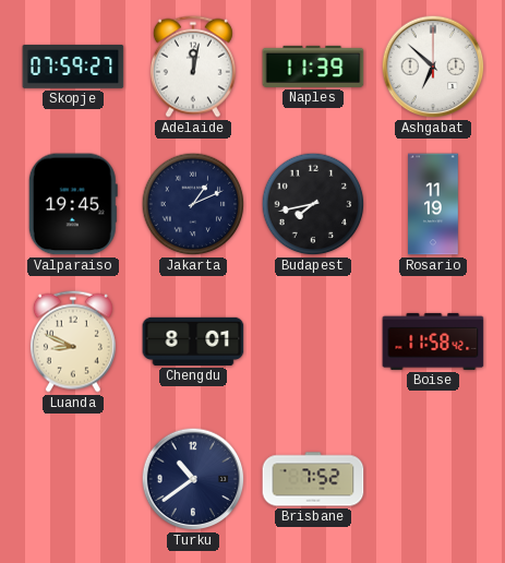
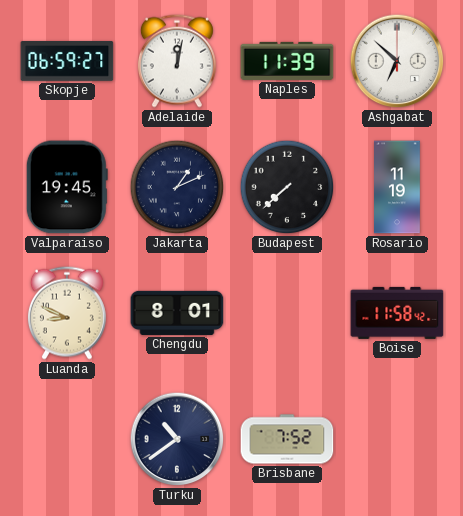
Skopje: 07:59 -> 06:59 (67, 61)
Budapest: 7:43 -> 7:38 (287, 187)
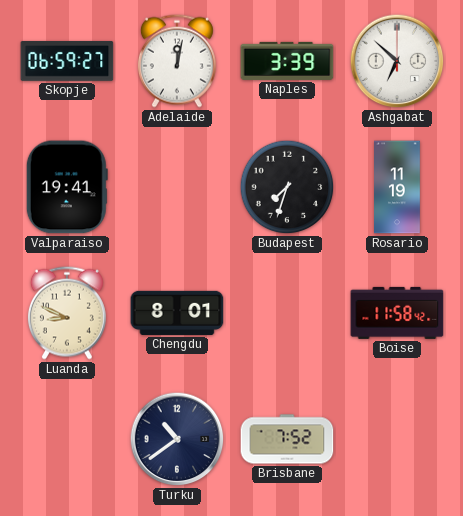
Naples: 11:39 -> 3:39 (287, 61)
Valparaiso: 19:45 -> 19:41 (67, 187)
Jakarta: 1:11 -> none (177, 187)
Budapest: 7:38 -> 7:33 (287, 187)
